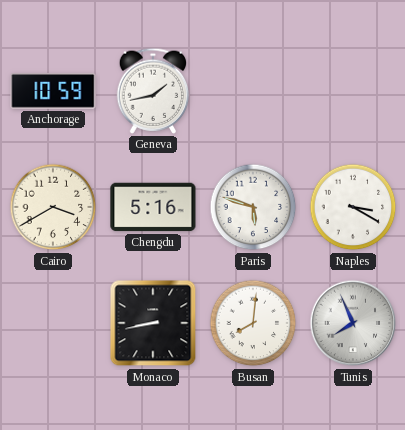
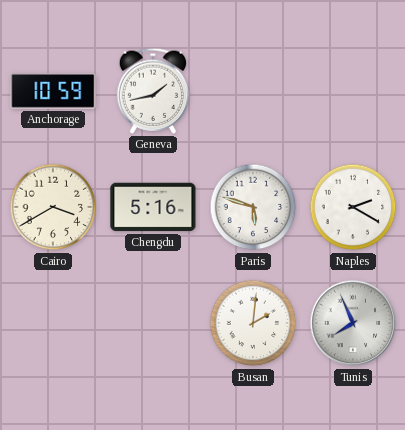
Naples: 3:20 -> 2:20 (353, 207)
Monaco: 8:43 -> none (153, 323)
Busan: 8:01 -> 2:01 (253, 323)
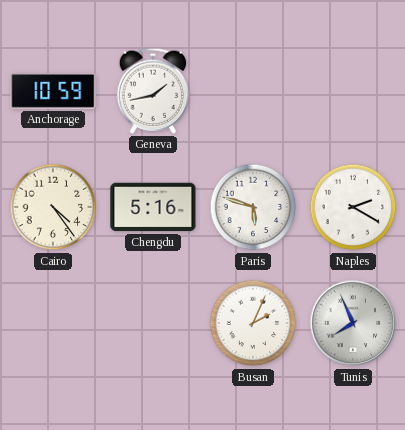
Cairo: 3:40 -> 4:24 (53, 207)
Busan: 2:01 -> 2:04 (253, 323)
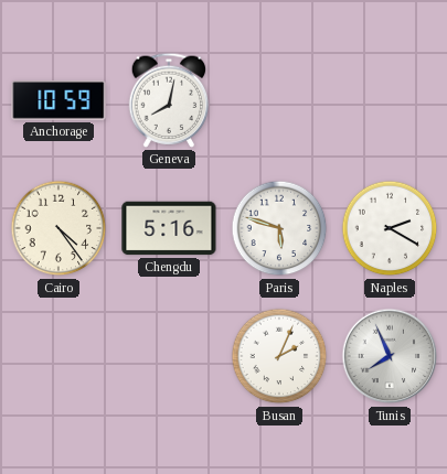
Geneva: 1:43 -> 8:02 (169, 100)
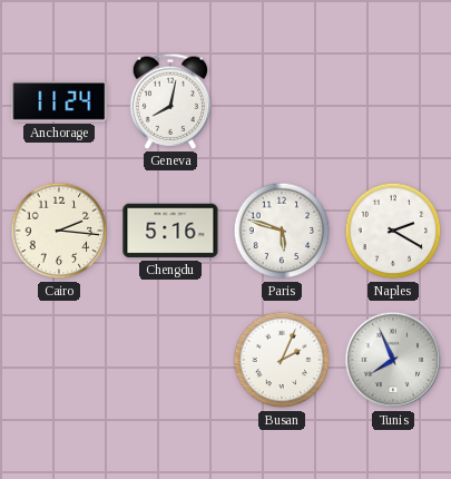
Anchorage: 10:59 -> 11:24 (59, 101)
Cairo: 4:24 -> 2:16 (59, 231)
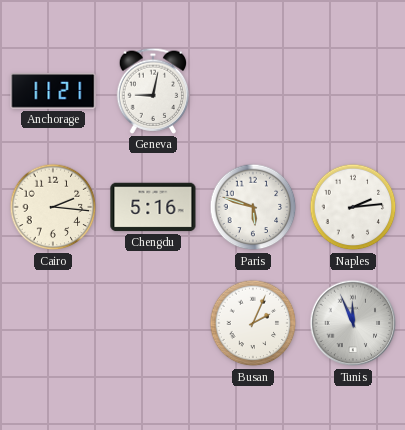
Anchorage: 11:24 -> 11:21 (53, 91)
Geneva: 8:02 -> 9:02 (153, 91)
Naples: 2:20 -> 2:14 (353, 207)
Tunis: 7:56 -> 11:56 (353, 323)
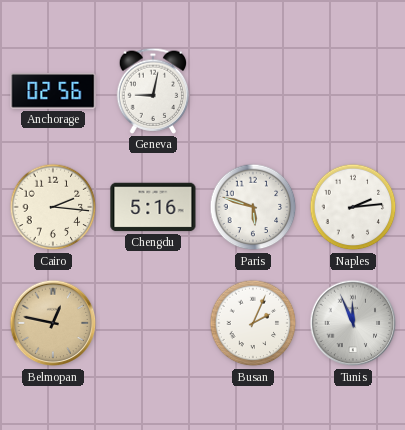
Anchorage: 11:21 -> 02:56 (53, 91)
Belmopan: none -> 12:47 (53, 323)
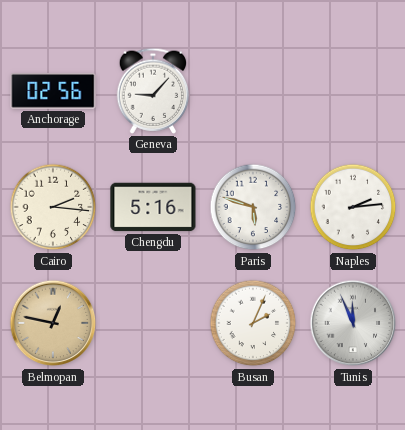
Geneva: 9:02 -> 9:07 (153, 91)
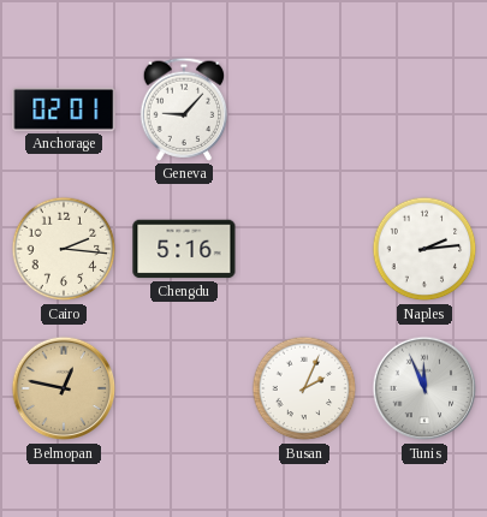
Anchorage: 02:56 -> 02:01 (64, 109)
Paris: 5:48 -> none (253, 207)
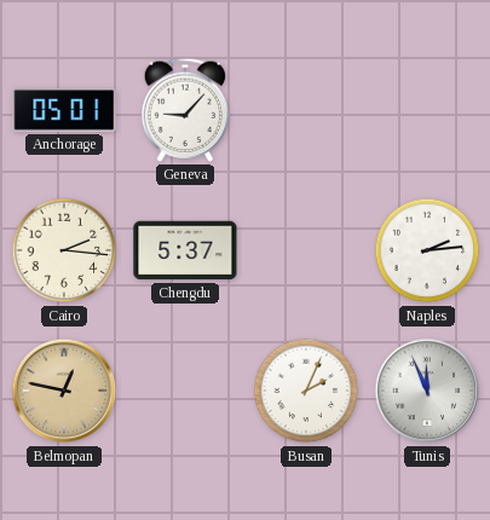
Anchorage: 02:01 -> 05:01 (64, 110)
Chengdu: 5:16 -> 5:37 (185, 250)
